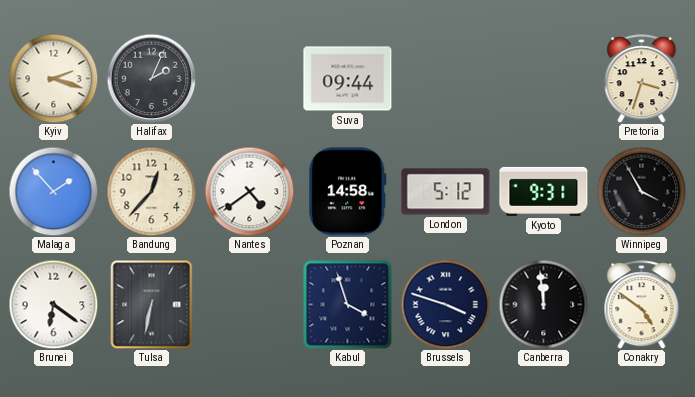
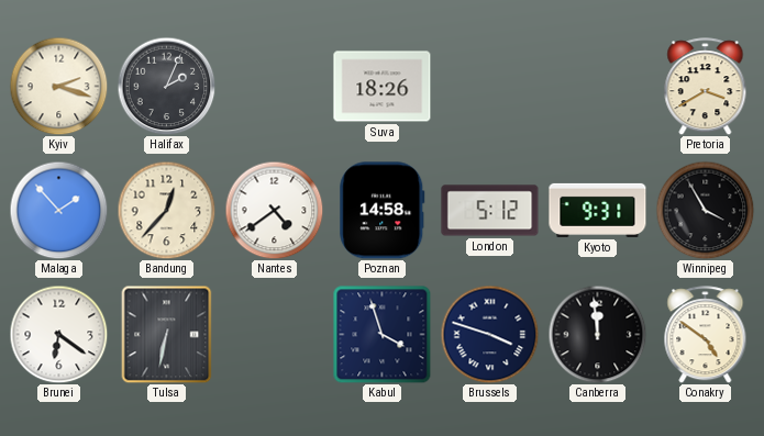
Suva: 09:44 -> 18:26 (383, 87)
Pretoria: 3:33 -> 3:40 (706, 87)
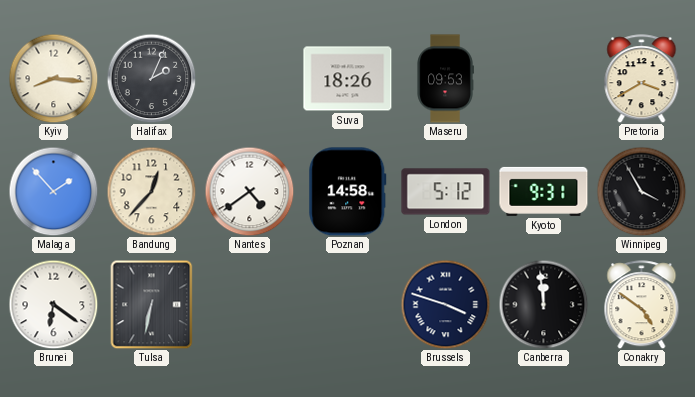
Kyiv: 2:18 -> 8:16 (53, 78)
Maseru: none -> 09:53 (445, 79)
Kabul: 3:57 -> none (381, 334)
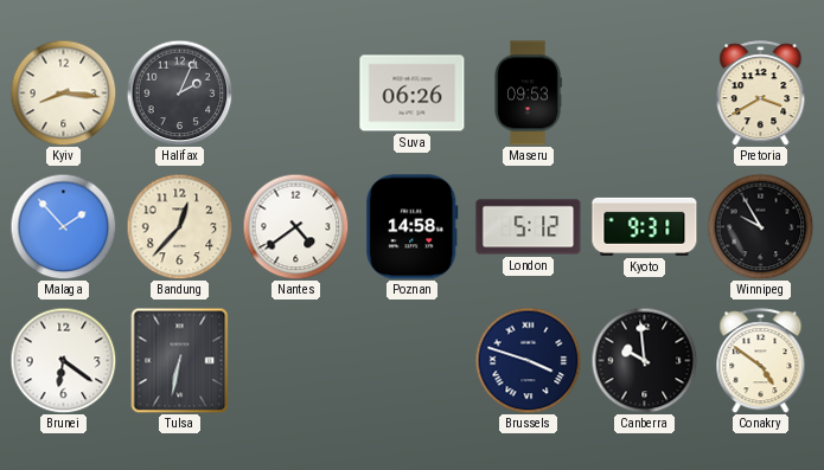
Suva: 18:26 -> 06:26 (413, 94)
Winnipeg: 3:55 -> 9:55 (760, 226)
Canberra: 11:59 -> 9:59 (644, 360)
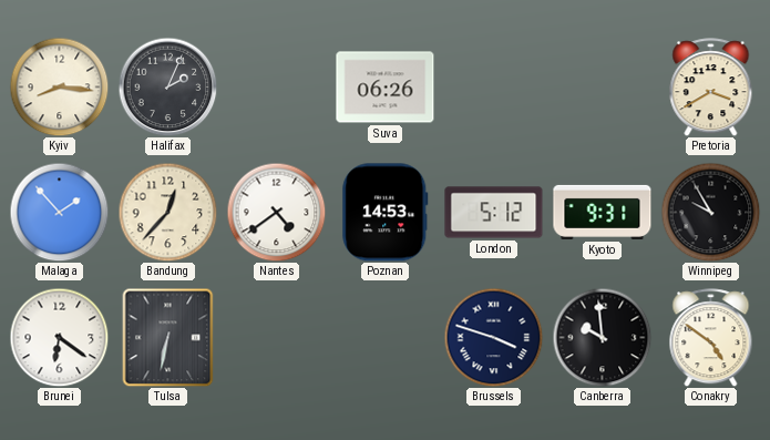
Maseru: 09:53 -> none (528, 94)
Poznan: 14:58 -> 14:53 (386, 213)
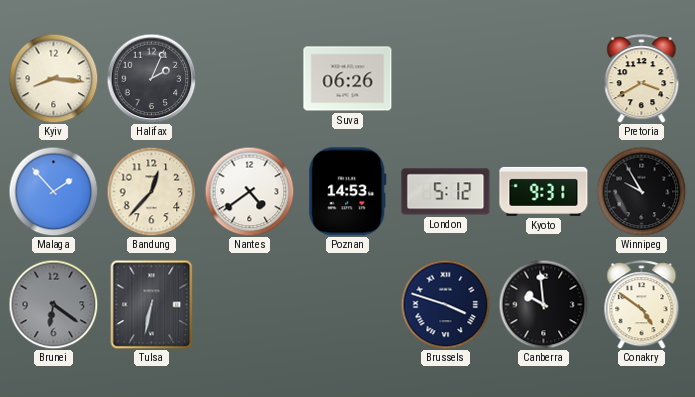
Brunei dial: white -> grey (53, 304)
